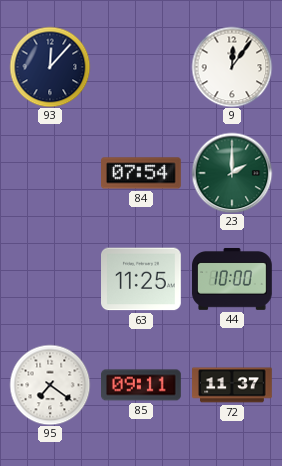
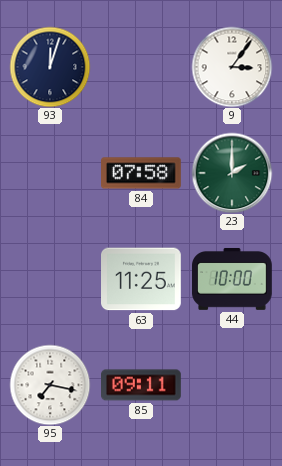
93: 12:07 -> 12:03 (50, 67)
9: 12:06 -> 3:06 (232, 67)
84: 07:54 -> 07:58 (142, 173)
95: 7:21 -> 7:17 (50, 385)
72: 11:37 -> none (232, 385)
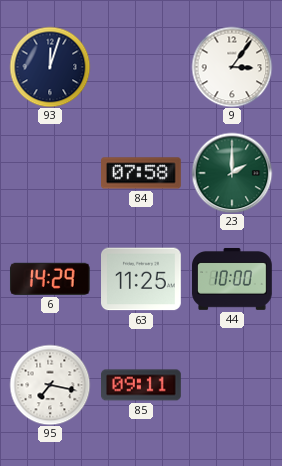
6: none -> 14:29 (50, 279)
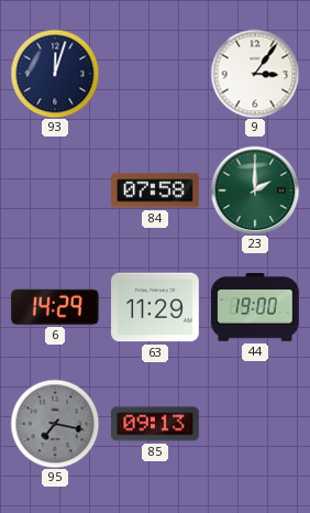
63: 11:25 -> 11:29 (156, 307)
44: 10:00 -> 19:00 (256, 307)
95 dial: white -> grey (55, 424)
85: 09:11 -> 09:13 (156, 424)
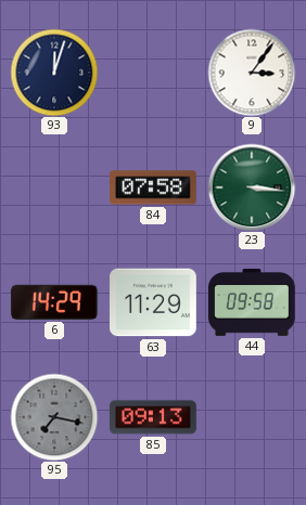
23: 2:00 -> 3:16 (252, 187)
44: 19:00 -> 09:58 (253, 302)
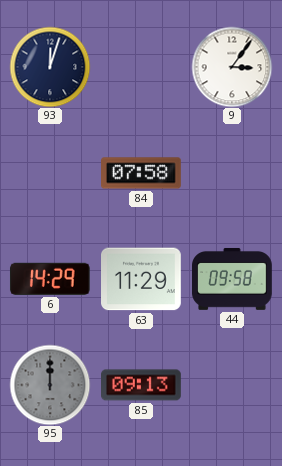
23: 3:16 -> none (252, 187)
95: 7:17 -> 12:00 (50, 385)
